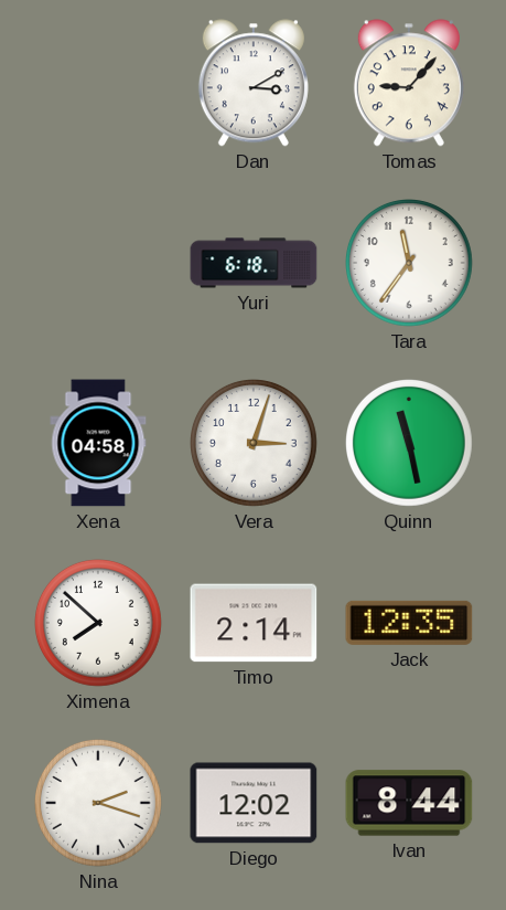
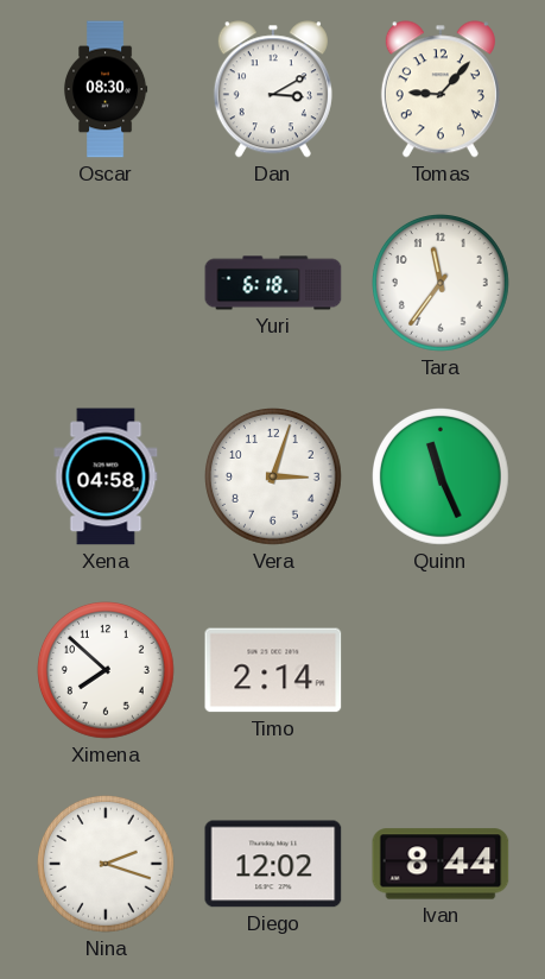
Oscar: none -> 08:30 (106, 89)
Quinn: 11:28 -> 11:26 (442, 478)
Jack: 12:35 -> none (409, 623)
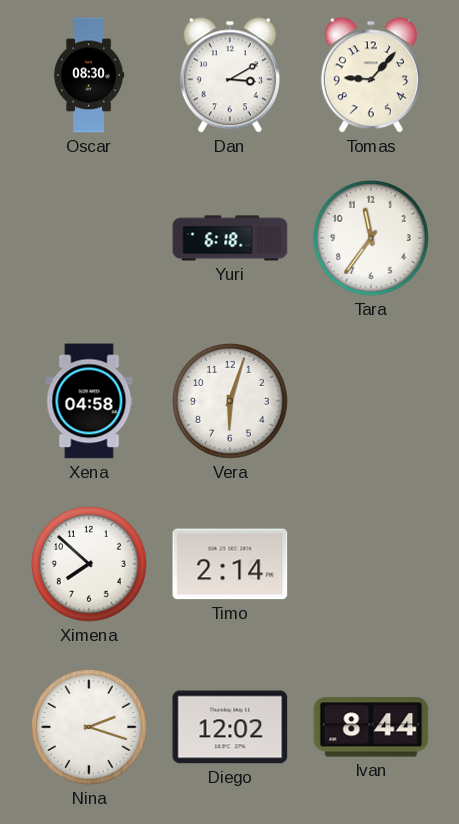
Vera: 3:03 -> 6:03 (231, 402)
Quinn: 11:26 -> none (442, 478)
